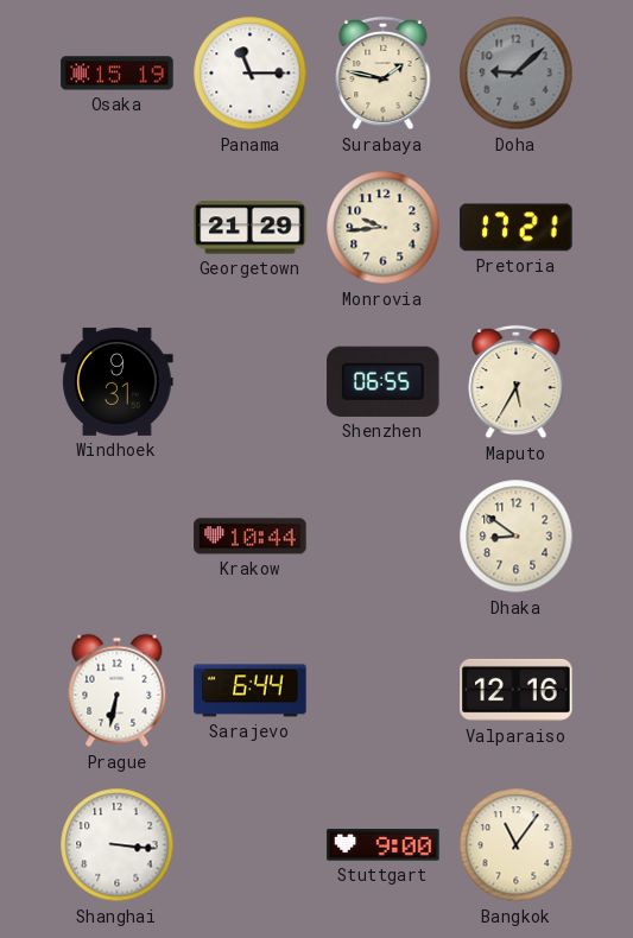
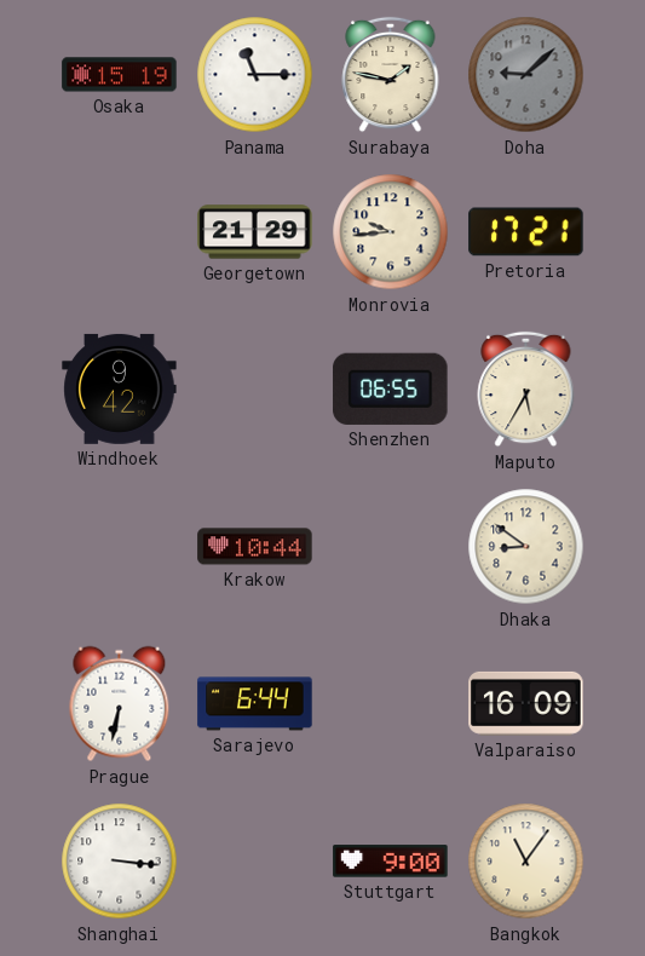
Windhoek: 9:31 -> 9:42 (120, 388)
Valparaiso: 12:16 -> 16:09 (526, 703)
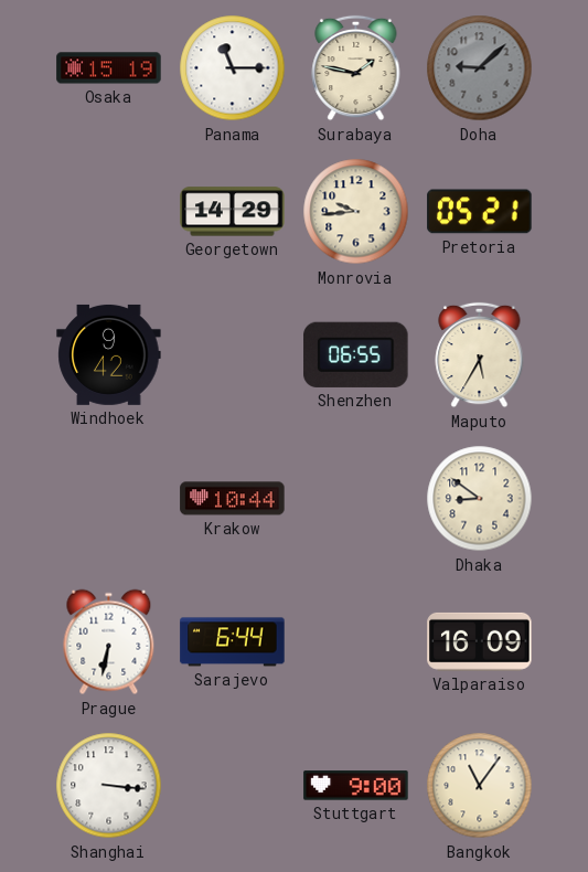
Georgetown: 21:29 -> 14:29 (233, 212)
Pretoria: 17:21 -> 05:21 (480, 212)
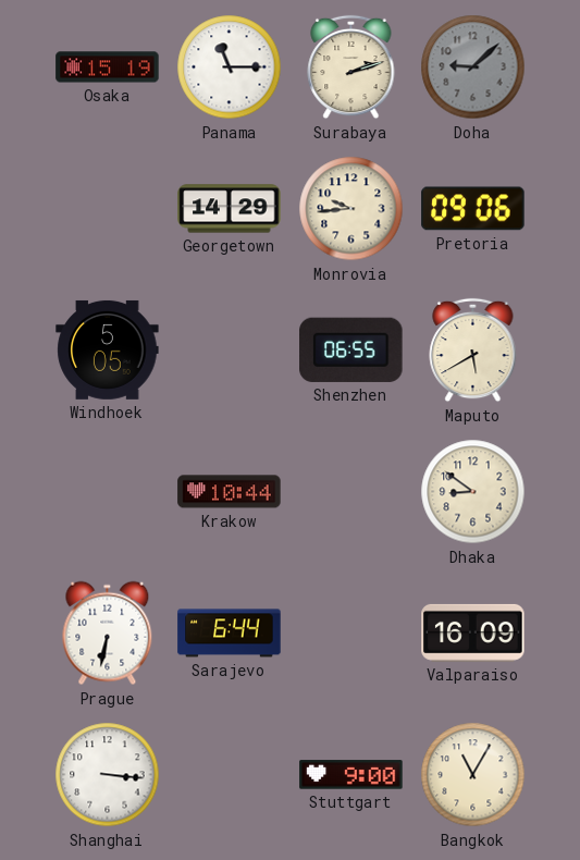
Surabaya: 1:47 -> 2:12 (351, 67)
Pretoria: 05:21 -> 09:06 (473, 209)
Windhoek: 9:42 -> 5:05 (108, 349)
Maputo: 5:35 -> 5:40 (473, 351)
Bangkok: 11:06 -> 11:05 (473, 775)
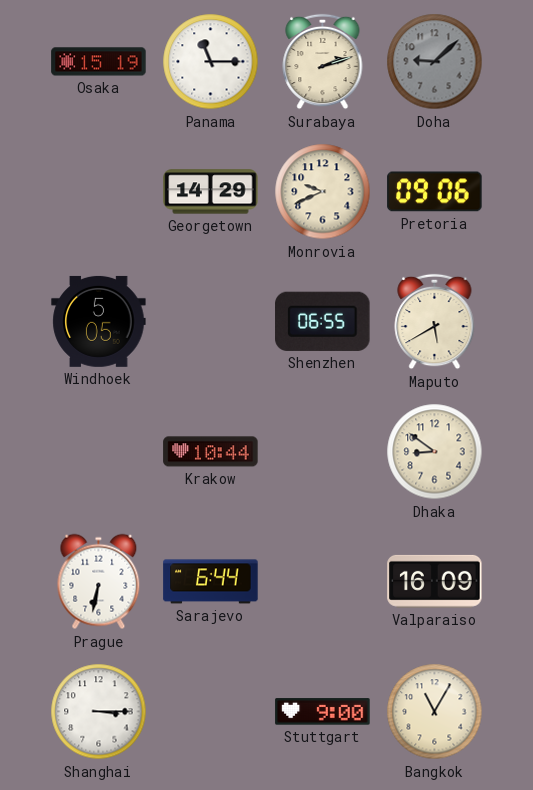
Monrovia: 9:44 -> 9:41 (323, 192)
Shanghai: 3:16 -> 3:15 (99, 712)
